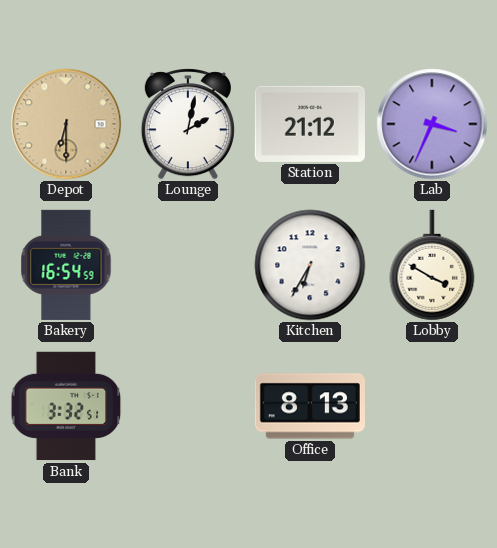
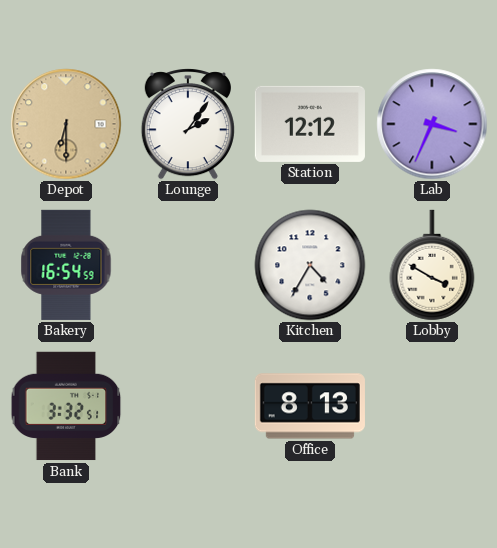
Lounge: 2:02 -> 2:06 (188, 124)
Station: 21:12 -> 12:12 (310, 124)
Kitchen: 6:35 -> 4:35 (310, 265)
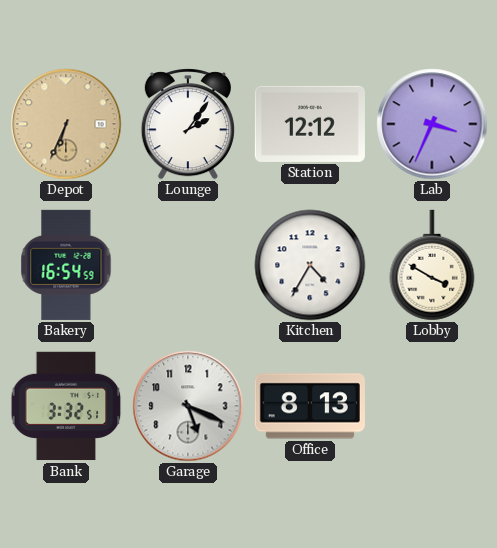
Depot: 6:30 -> 6:34 (66, 124)
Garage: none -> 5:19 (188, 406)
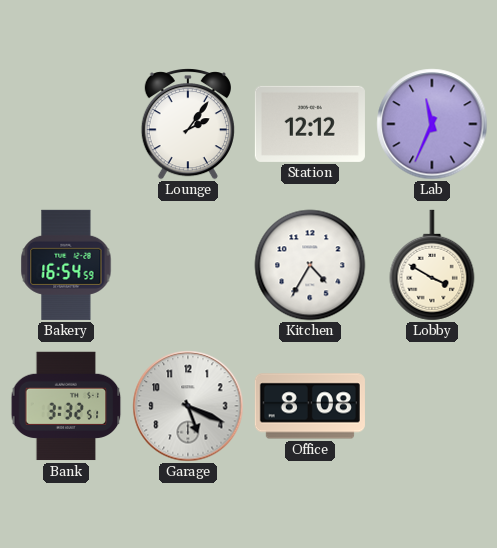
Depot: 6:34 -> none (66, 124)
Lab: 3:34 -> 11:34 (432, 124)
Office: 8:13 -> 8:08 (310, 406)
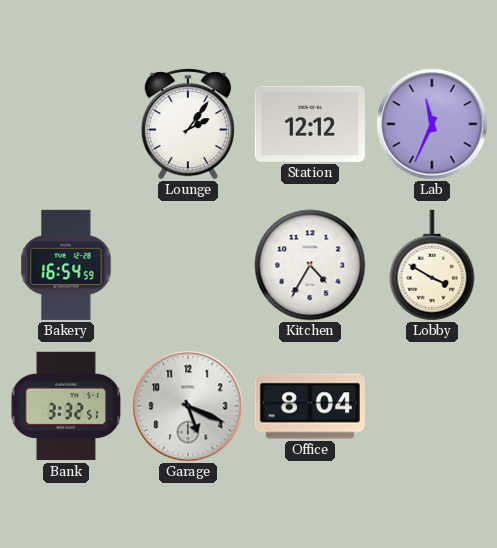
Office: 8:08 -> 8:04 (310, 406)
